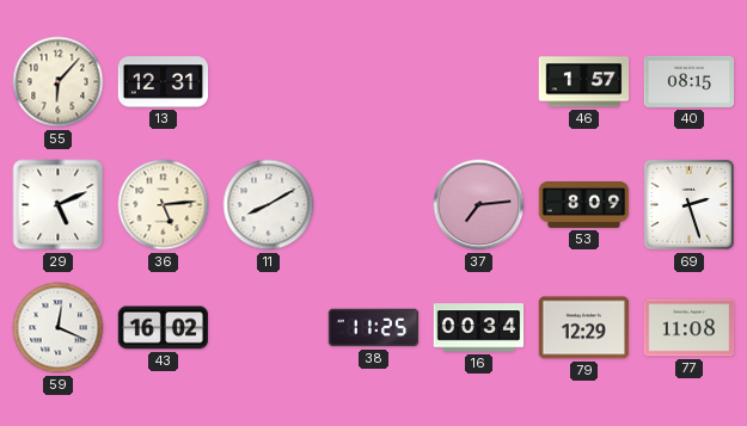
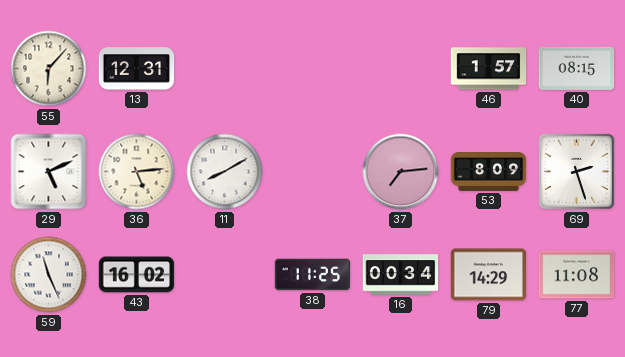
59: 12:19 -> 11:26 (49, 275)
79: 12:29 -> 14:29 (489, 275)
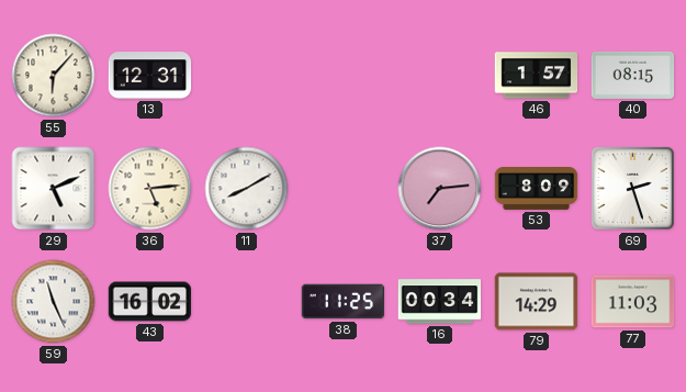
77: 11:08 -> 11:03 (633, 302)
